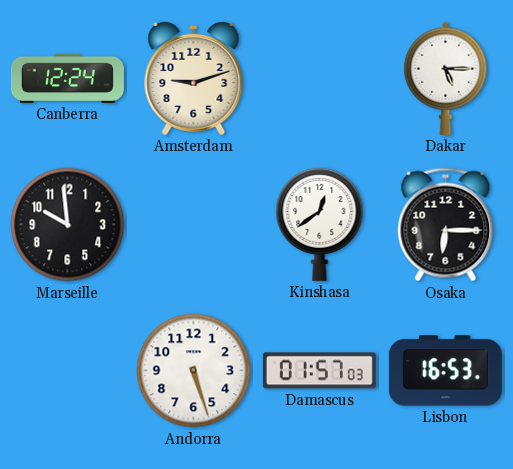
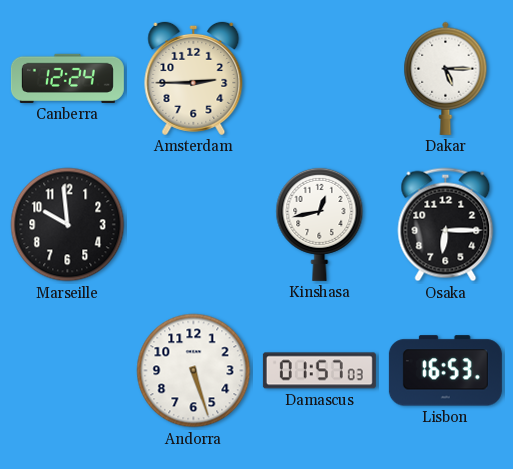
Amsterdam: 9:12 -> 2:45 (194, 78)
Kinshasa: 12:39 -> 12:43 (320, 224)
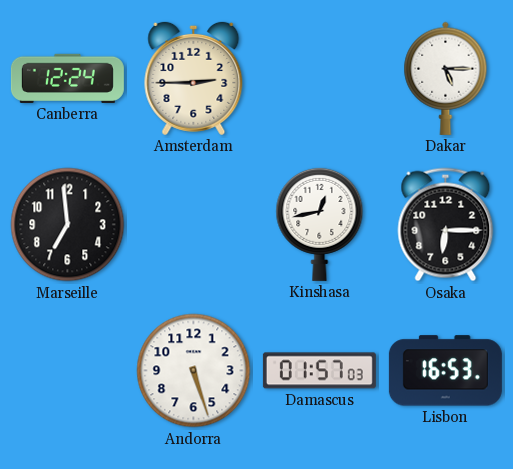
Marseille: 9:59 -> 6:59 (68, 225)
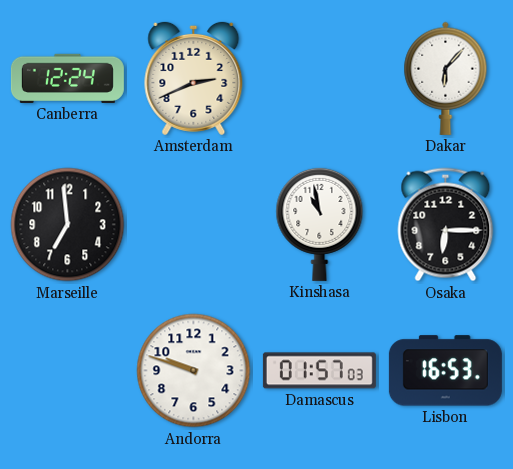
Amsterdam: 2:45 -> 2:41 (194, 78)
Dakar: 5:15 -> 6:07 (446, 78)
Kinshasa: 12:43 -> 10:58 (320, 224)
Andorra: 5:27 -> 9:48 (194, 371)
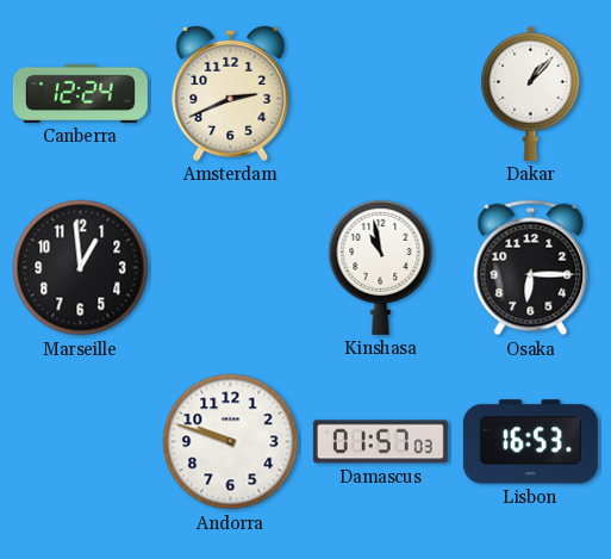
Dakar: 6:07 -> 1:07 (531, 93)
Marseille: 6:59 -> 12:59 (81, 268)
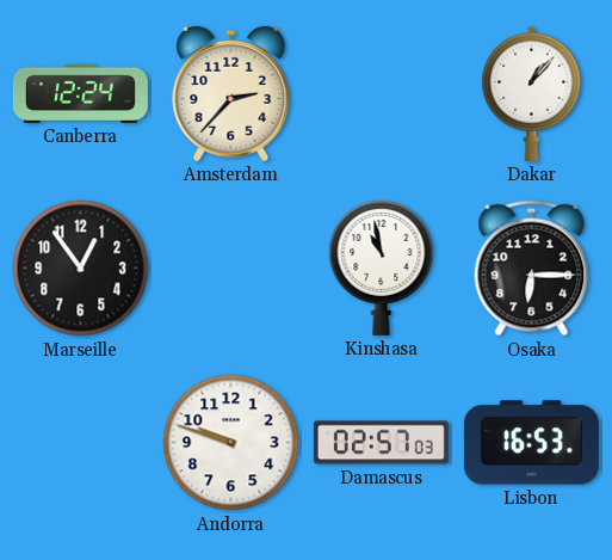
Amsterdam: 2:41 -> 2:37 (231, 93)
Marseille: 12:59 -> 12:54 (81, 269)
Damascus: 01:57 -> 02:57 (381, 443)
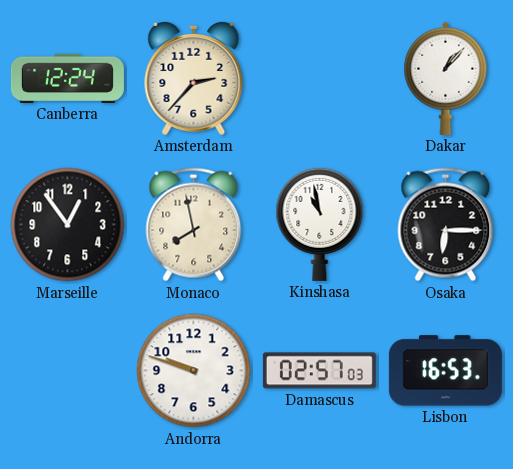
Monaco: none -> 7:58 (194, 225)
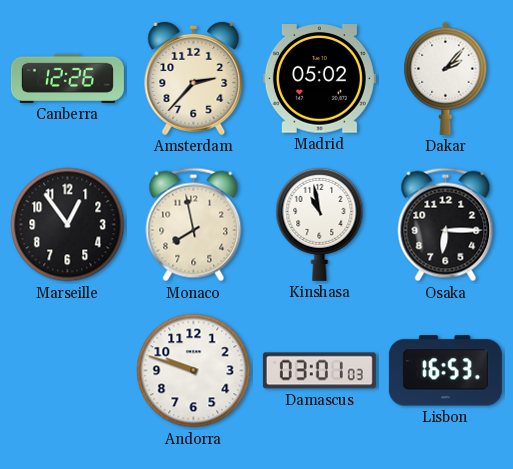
Canberra: 12:24 -> 12:26 (67, 78)
Madrid: none -> 05:02 (319, 79)
Dakar: 1:07 -> 2:07 (446, 78)
Damascus: 02:57 -> 03:01 (319, 371)
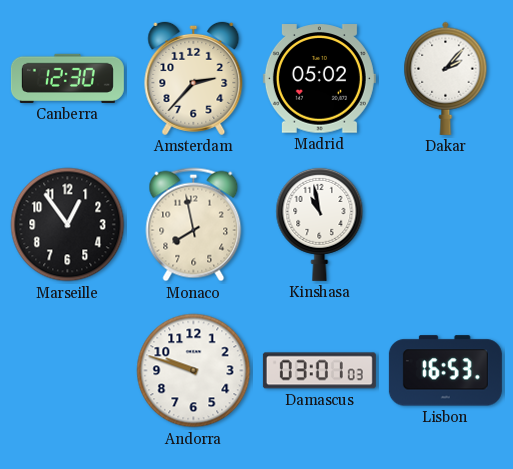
Canberra: 12:26 -> 12:30 (67, 78)
Osaka: 6:15 -> none (446, 225)
